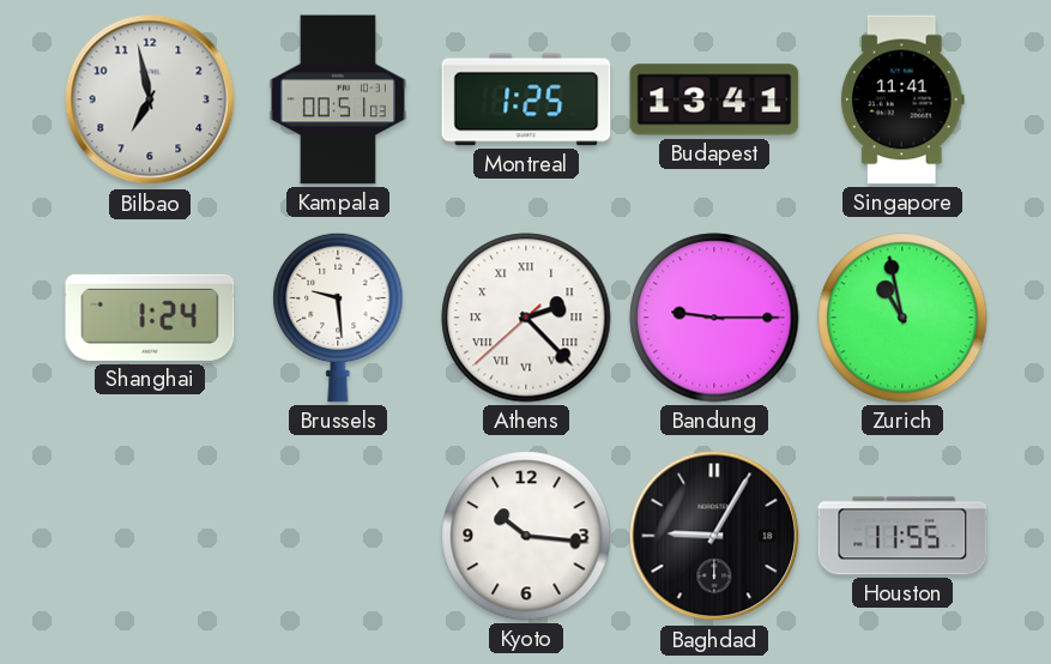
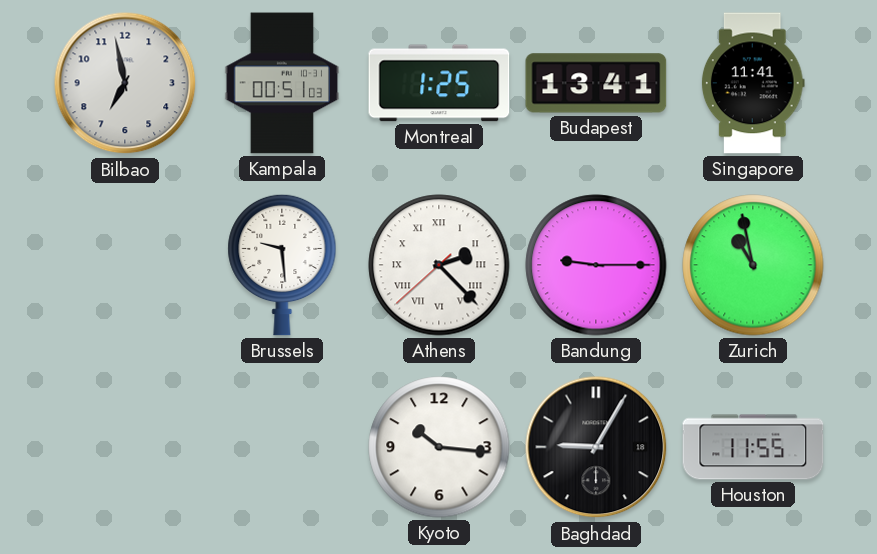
Shanghai: 1:24 -> none (150, 318)
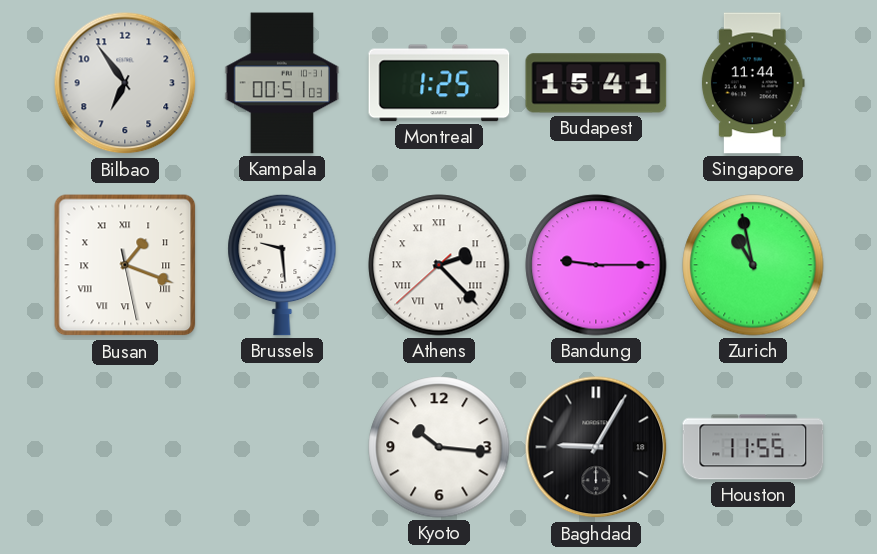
Bilbao: 6:58 -> 6:54 (125, 83)
Budapest: 13:41 -> 15:41 (596, 83)
Singapore: 11:41 -> 11:44 (753, 83)
Busan: none -> 1:18 (125, 265)
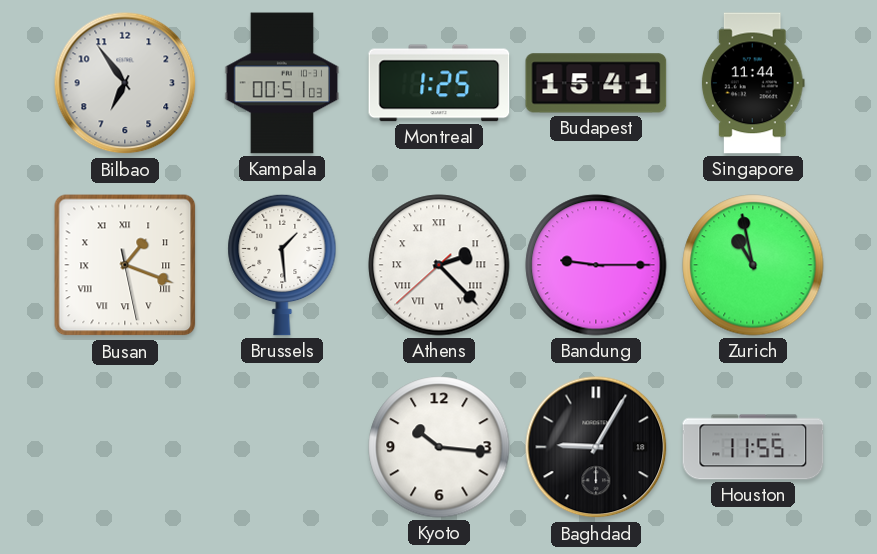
Brussels: 9:29 -> 1:29 (282, 265)
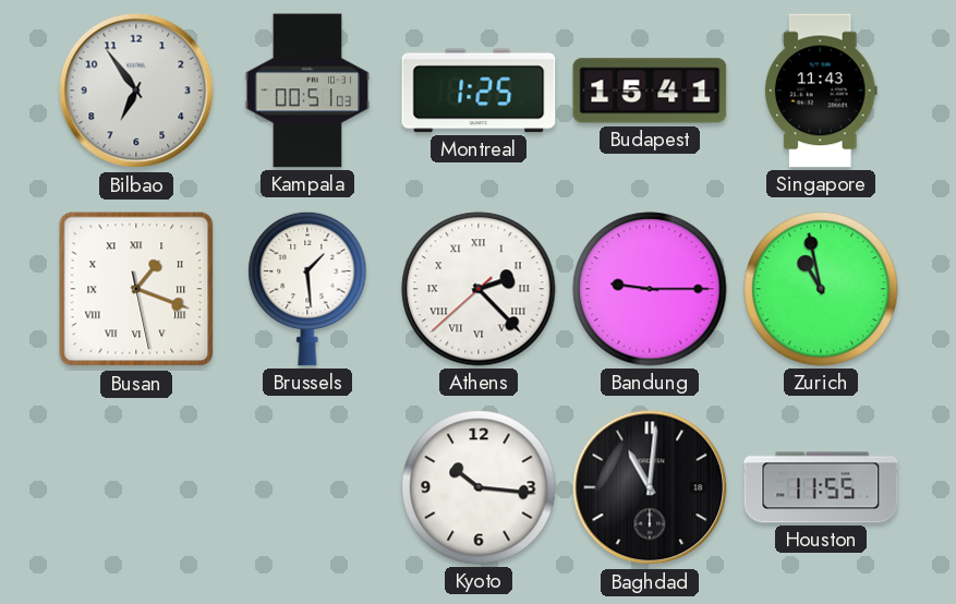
Singapore: 11:44 -> 11:43 (821, 90)
Baghdad: 9:05 -> 11:01 (650, 487)
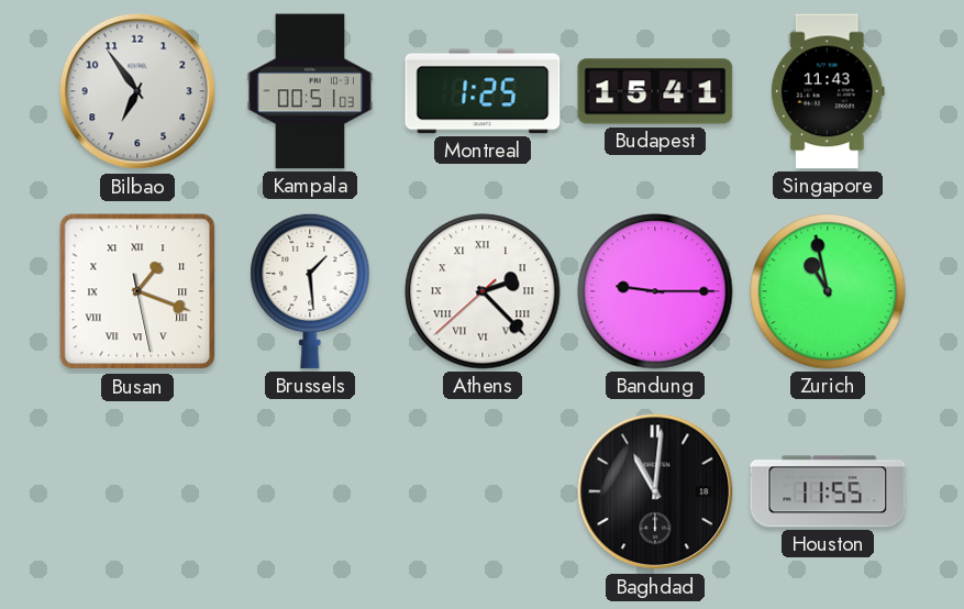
Kyoto: 10:16 -> none (479, 487)
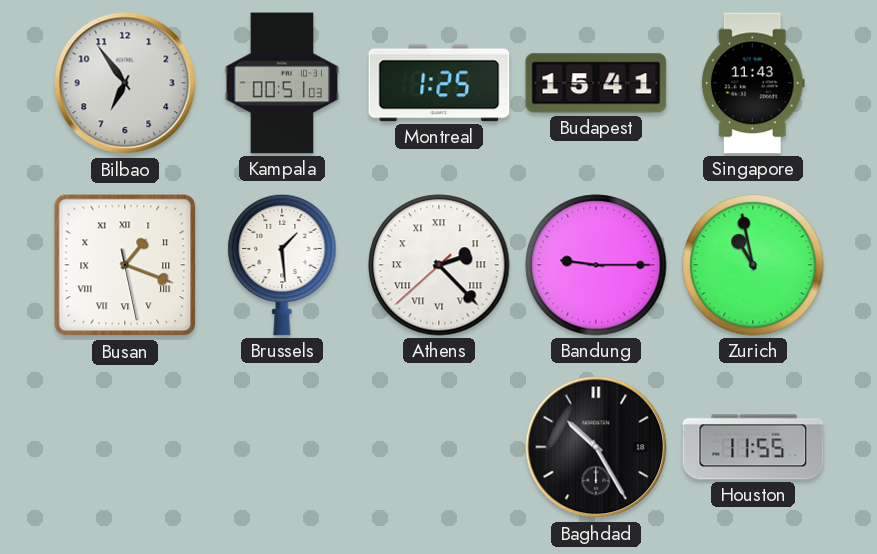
Baghdad: 11:01 -> 10:25 (596, 447)
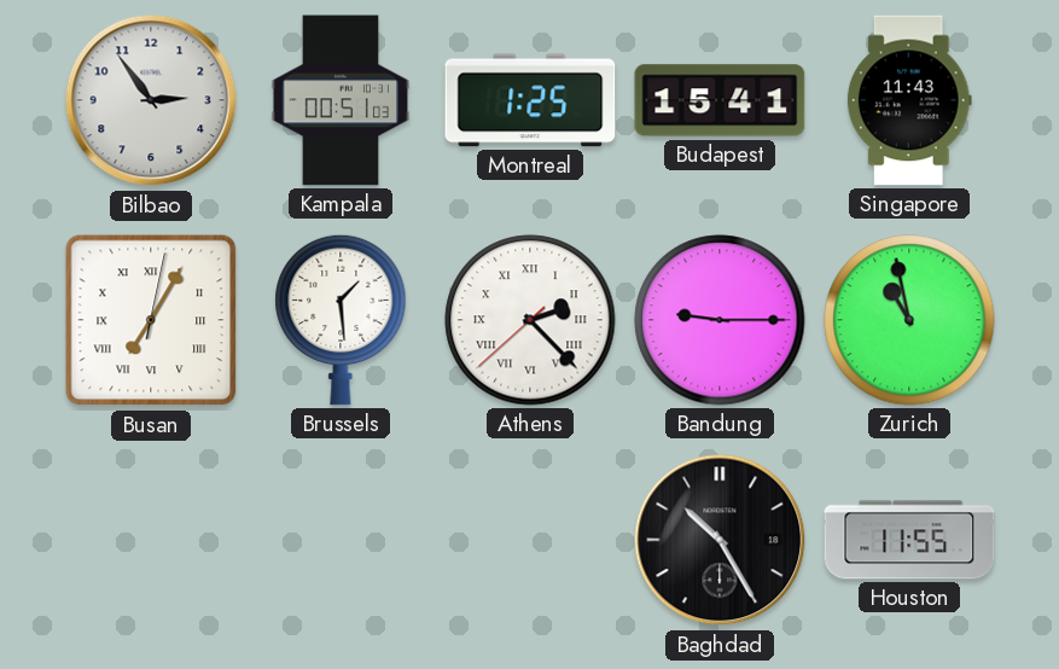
Bilbao: 6:54 -> 2:54 (151, 100)
Busan: 1:18 -> 7:05 (151, 320)
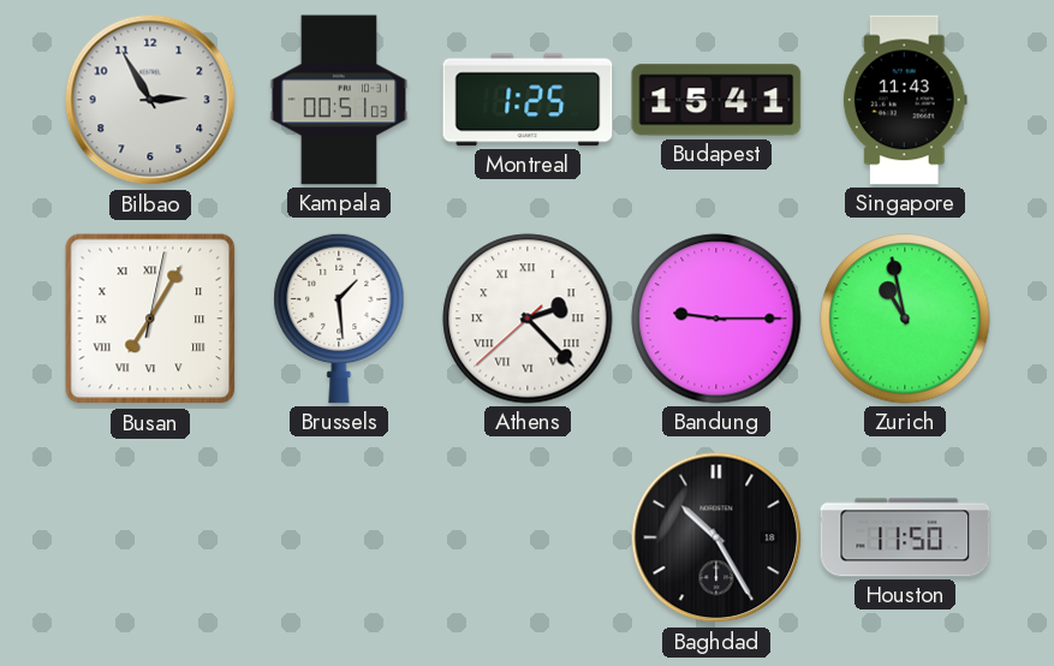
Bilbao: 2:54 -> 2:55 (150, 100)
Houston: 11:55 -> 11:50 (905, 537)
